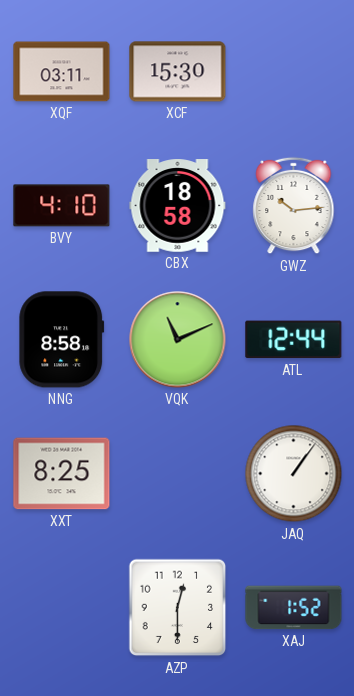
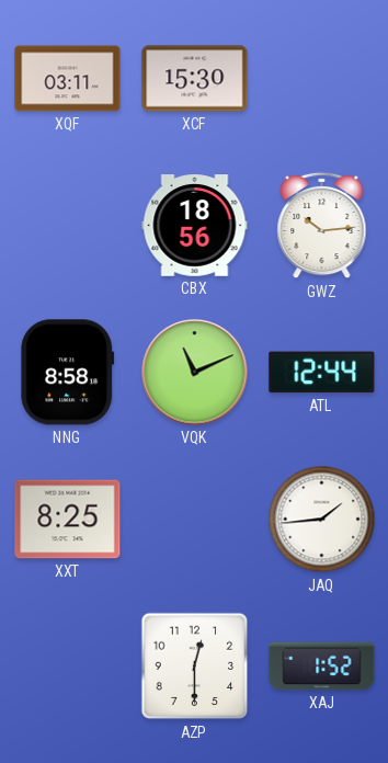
BVY: 4:10 -> none (62, 206)
CBX: 18:58 -> 18:56 (195, 226)
JAQ: 1:06 -> 1:44 (322, 520)
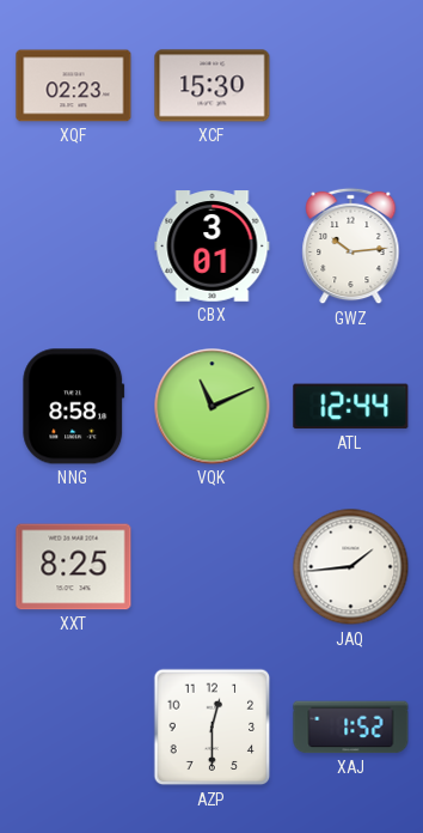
XQF: 03:11 -> 02:23 (74, 86)
CBX: 18:56 -> 3:01 (213, 247)
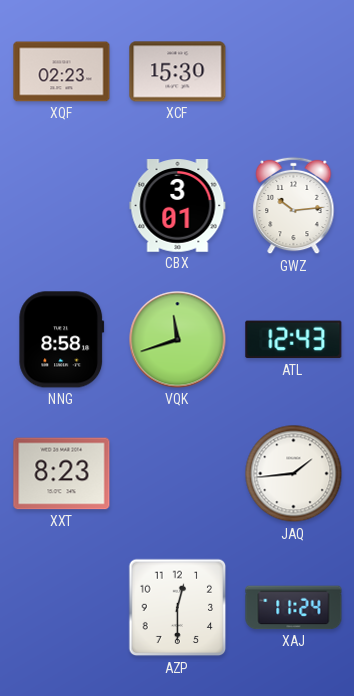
VQK: 11:11 -> 11:42 (178, 340)
ATL: 12:44 -> 12:43 (294, 340)
XXT: 8:25 -> 8:23 (62, 474)
XAJ: 1:52 -> 11:24 (294, 608)
